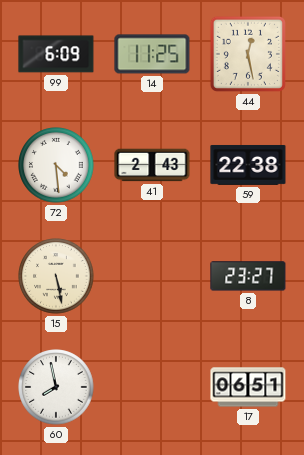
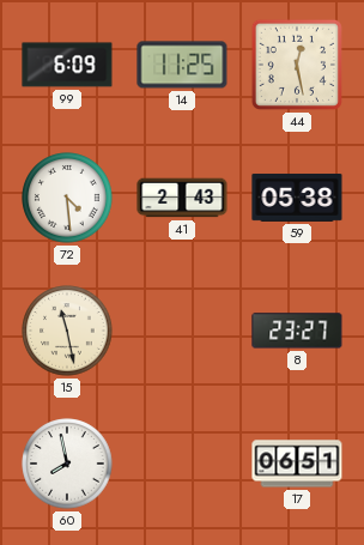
59: 22:38 -> 05:38 (297, 198)
15: 5:28 -> 11:28 (67, 331)
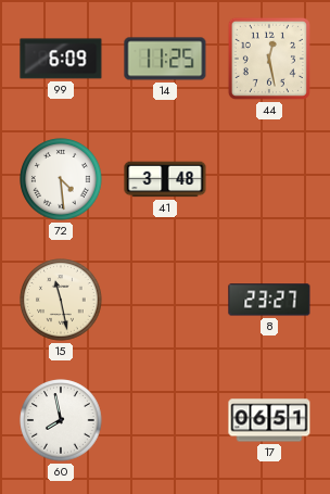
41: 2:43 -> 3:48 (165, 179)
59: 05:38 -> none (297, 198)
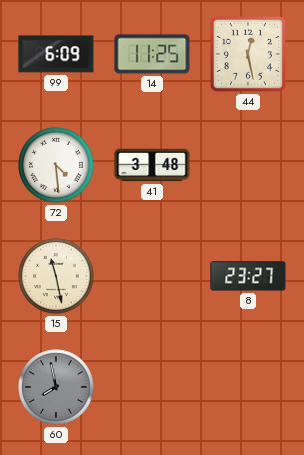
60 dial: white -> grey (56, 387)
17: 06:51 -> none (269, 420)
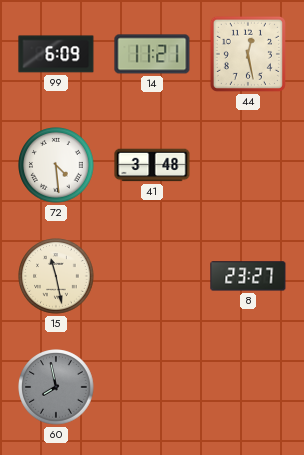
14: 11:25 -> 11:21 (152, 54)
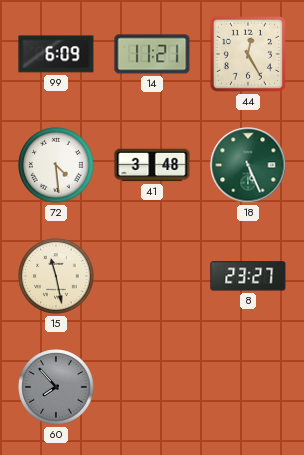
44: 12:28 -> 12:25 (248, 54)
18: none -> 5:26 (248, 165)
60: 7:58 -> 7:53 (56, 387)
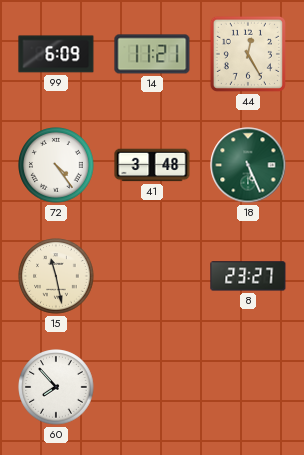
72: 4:29 -> 4:24 (56, 165)
60 dial: grey -> white (56, 387)
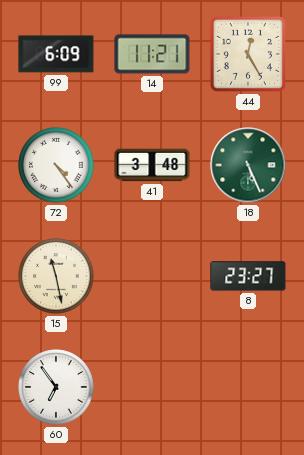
60: 7:53 -> 6:54 (56, 387)
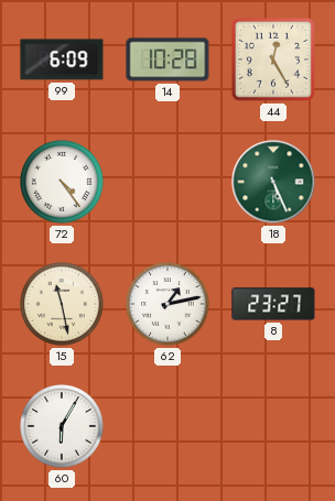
14: 11:21 -> 10:28 (167, 59)
41: 3:48 -> none (152, 165)
62: none -> 1:13 (167, 304)
60: 6:54 -> 6:05 (62, 426)
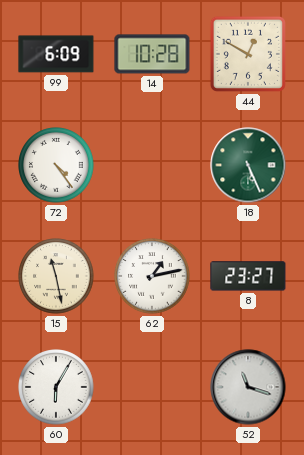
44: 12:25 -> 12:50 (248, 54)
52: none -> 11:18 (248, 387)
